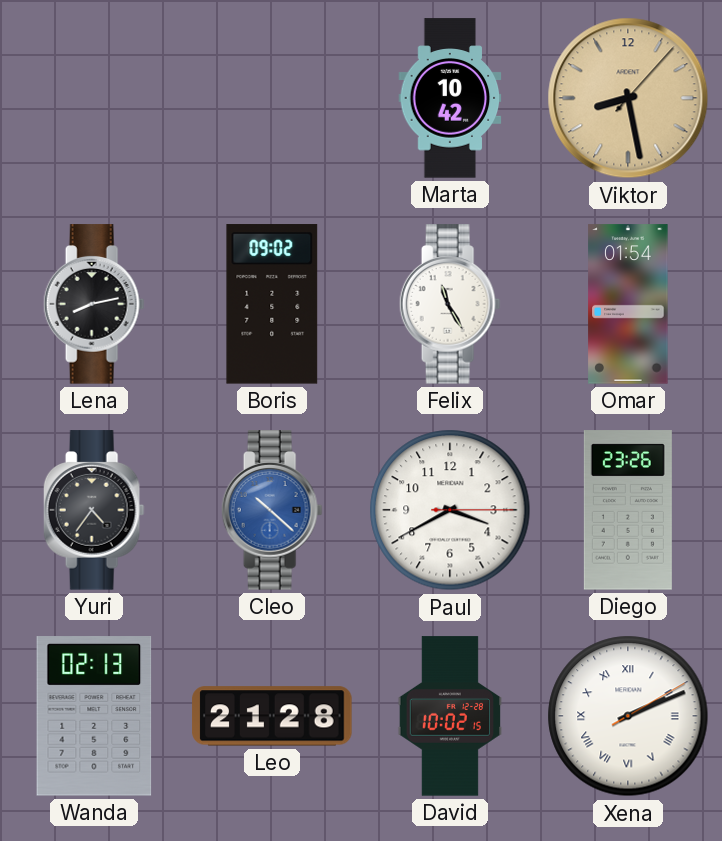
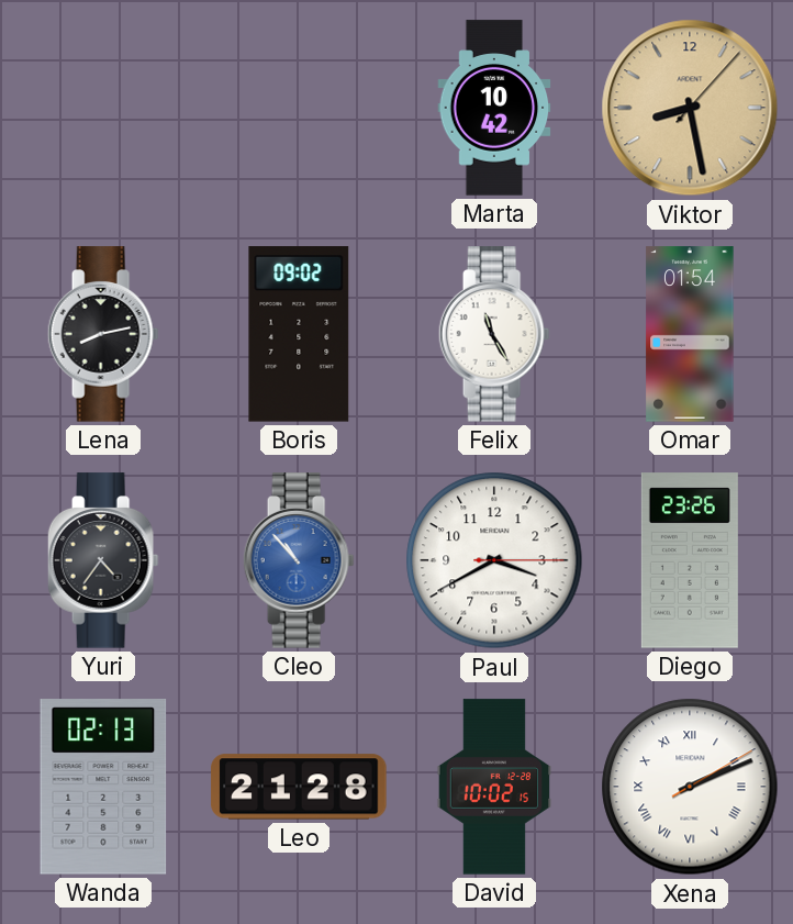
Cleo: 10:22 -> 10:53 (299, 560)
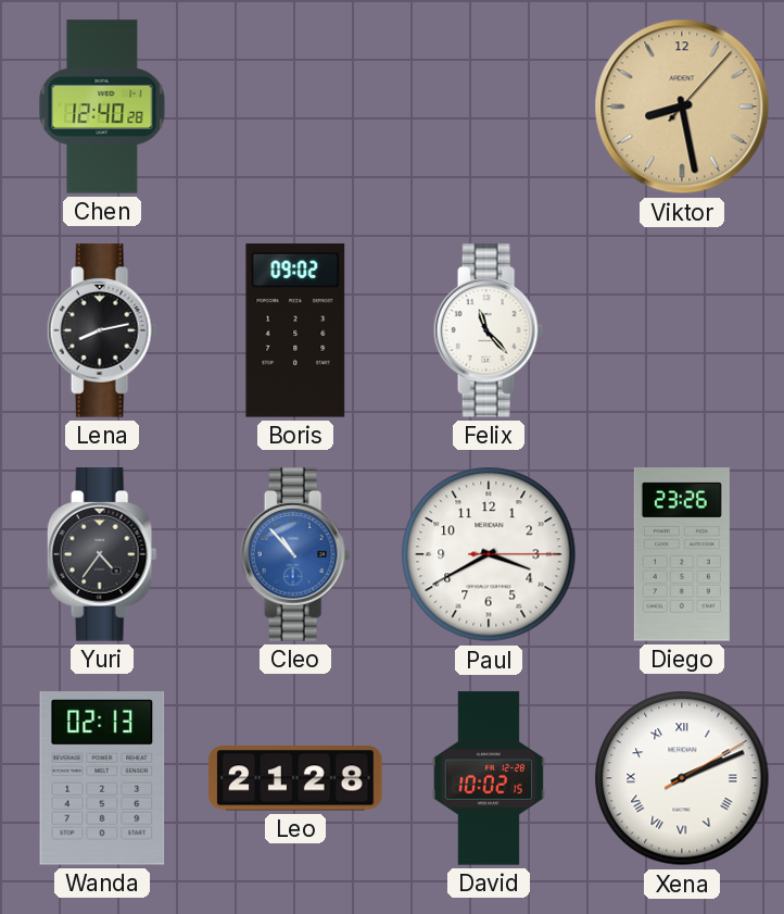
Chen: none -> 12:40 (102, 107)
Marta: 10:42 -> none (494, 108)
Felix: 11:25 -> 11:23 (489, 330)
Omar: 01:54 -> none (690, 334)
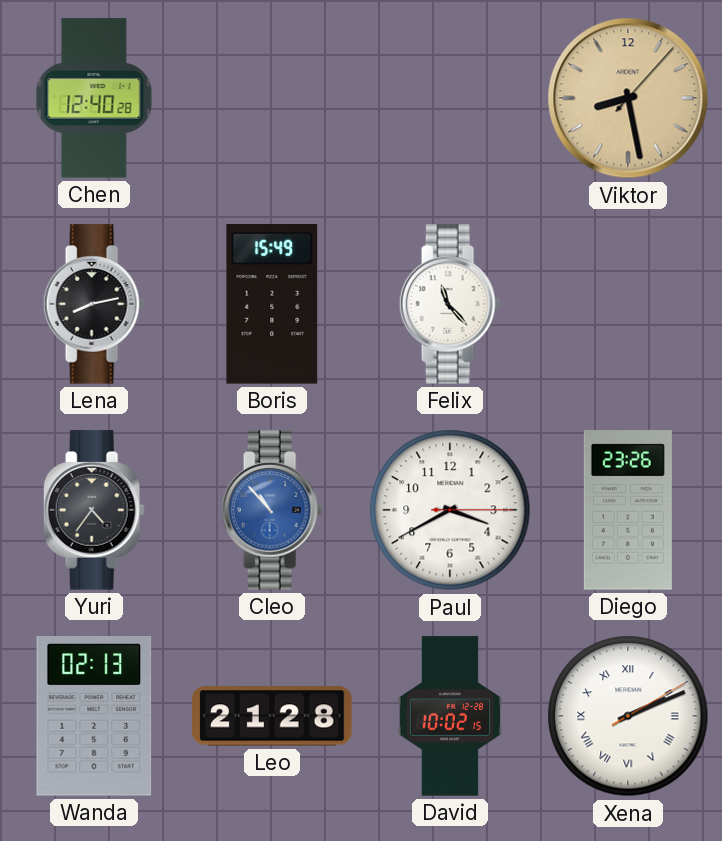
Boris: 09:02 -> 15:49 (272, 304)
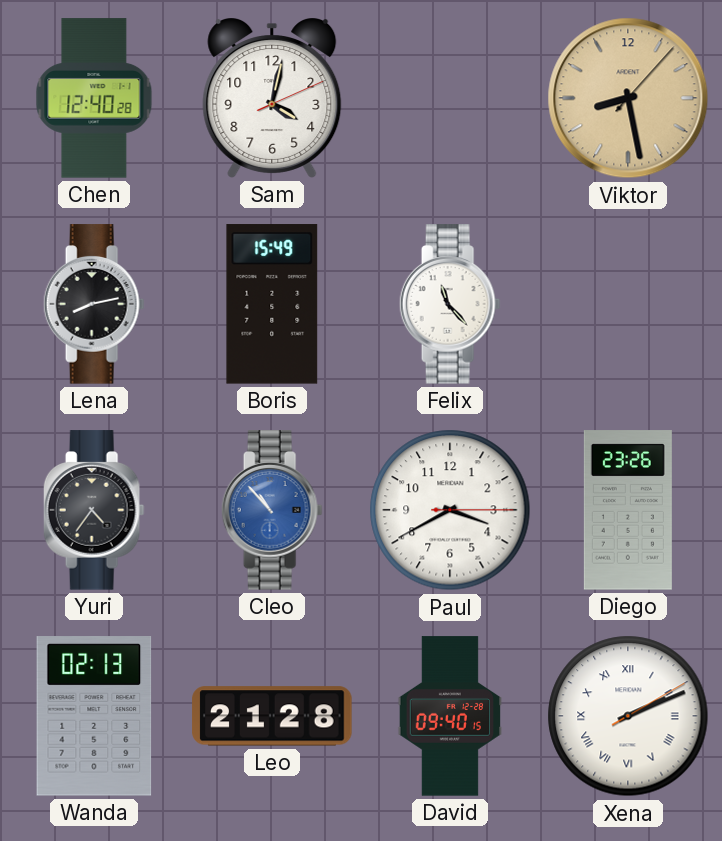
Sam: none -> 4:02 (272, 99)
David: 10:02 -> 09:40 (450, 716)
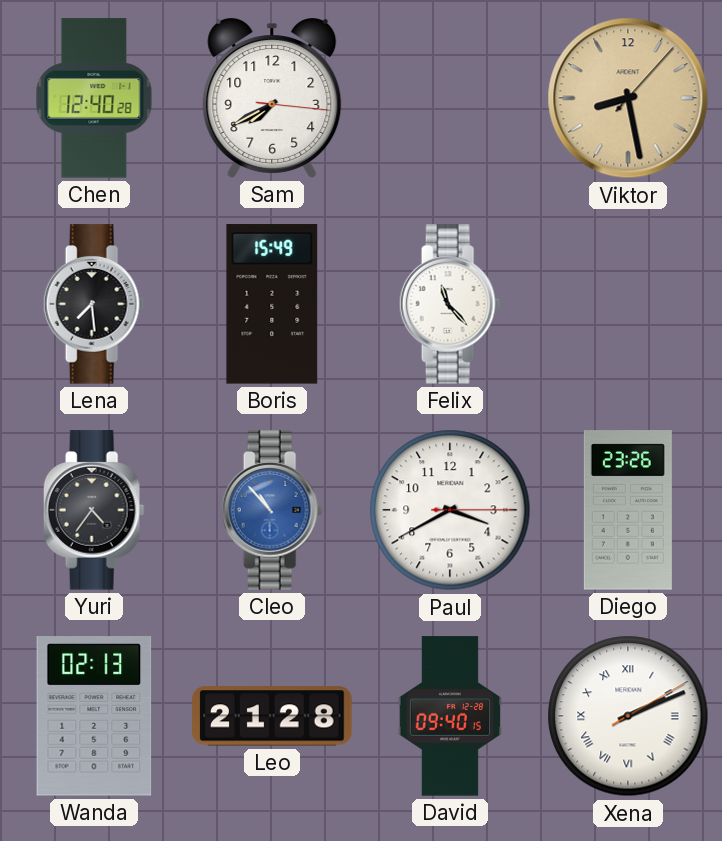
Sam: 4:02 -> 7:40 (272, 99)
Lena: 8:13 -> 7:29 (94, 304)
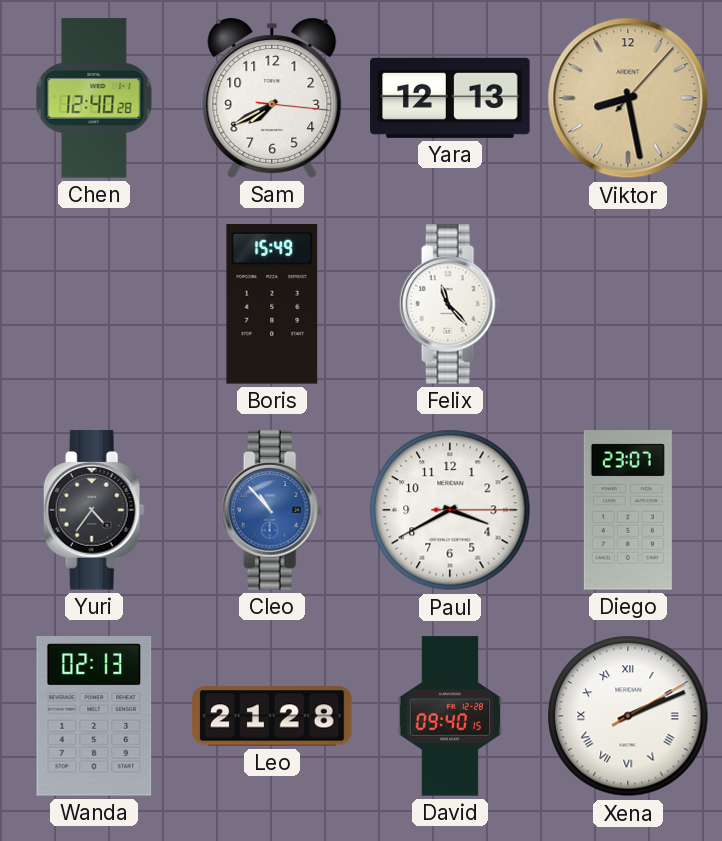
Yara: none -> 12:13 (450, 98)
Lena: 7:29 -> none (94, 304)
Diego: 23:26 -> 23:07 (628, 510)
